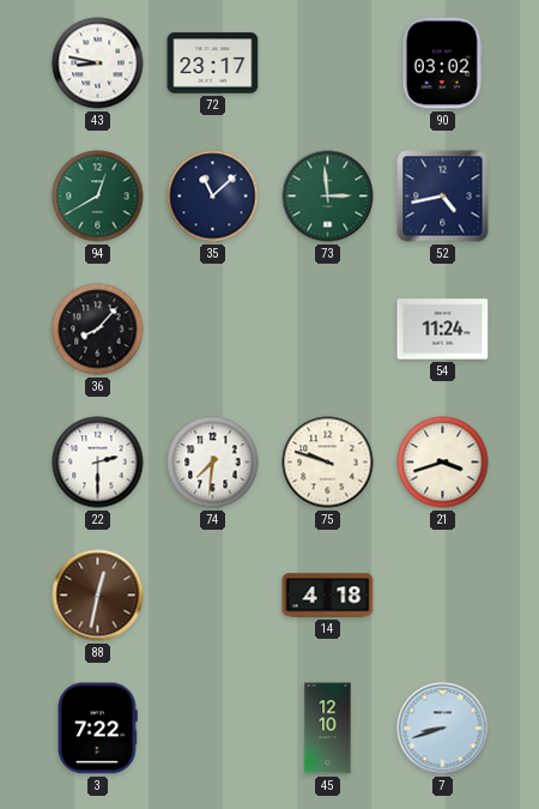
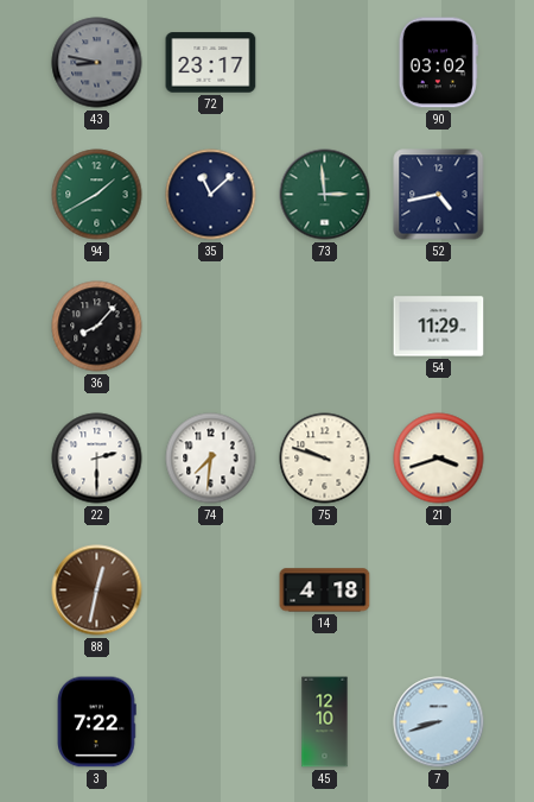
43 dial: white -> grey (97, 63)
94: 12:40 -> 1:40 (97, 195)
54: 11:24 -> 11:29 (439, 327)
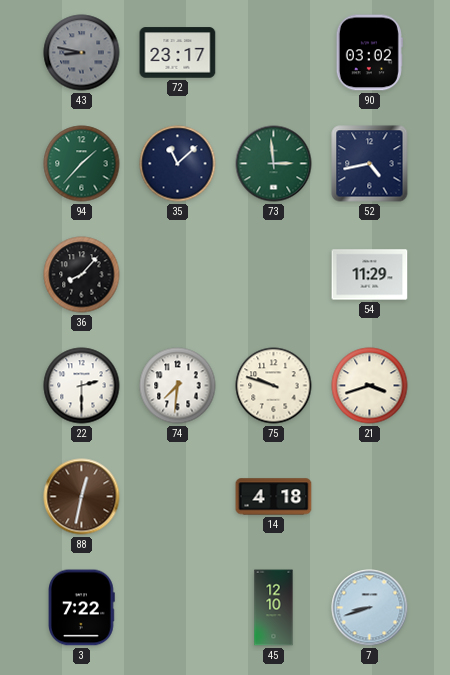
94: 1:40 -> 1:37 (82, 164)
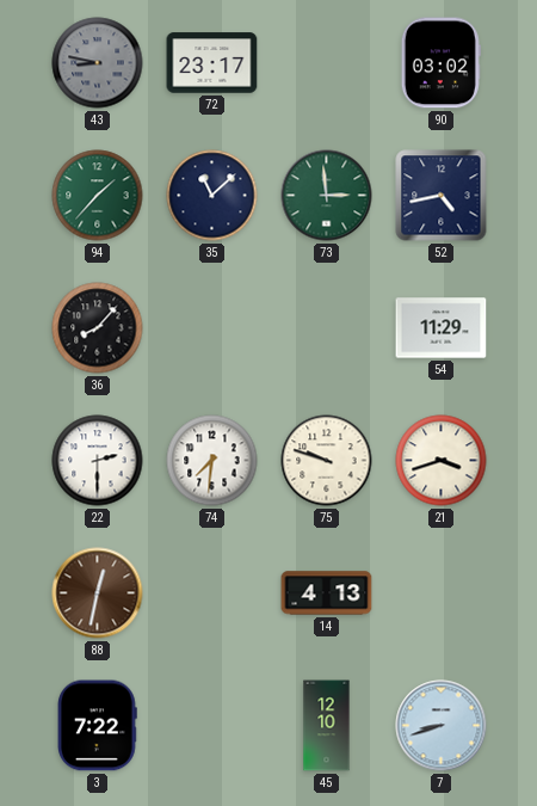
14: 4:18 -> 4:13 (327, 593)
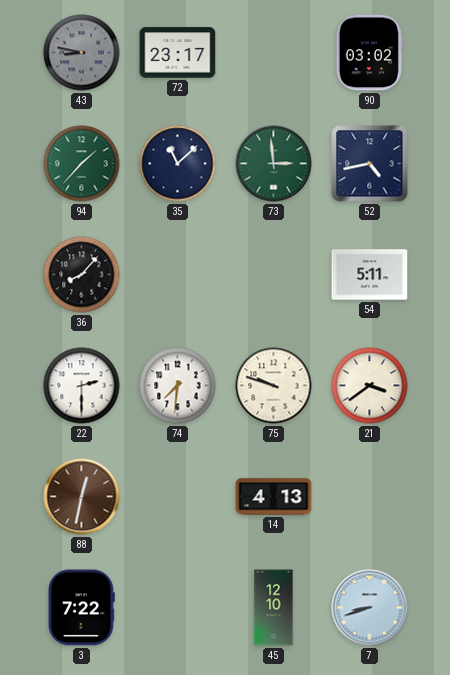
54: 11:29 -> 5:11 (370, 275)
21: 3:42 -> 3:39 (370, 386)
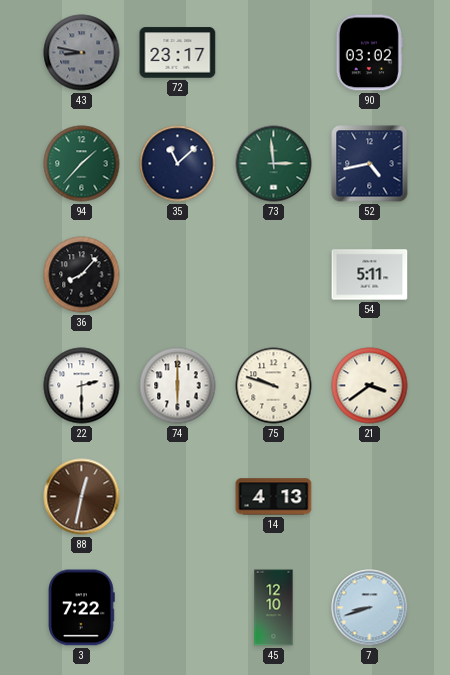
74: 7:31 -> 6:00 (178, 386)
